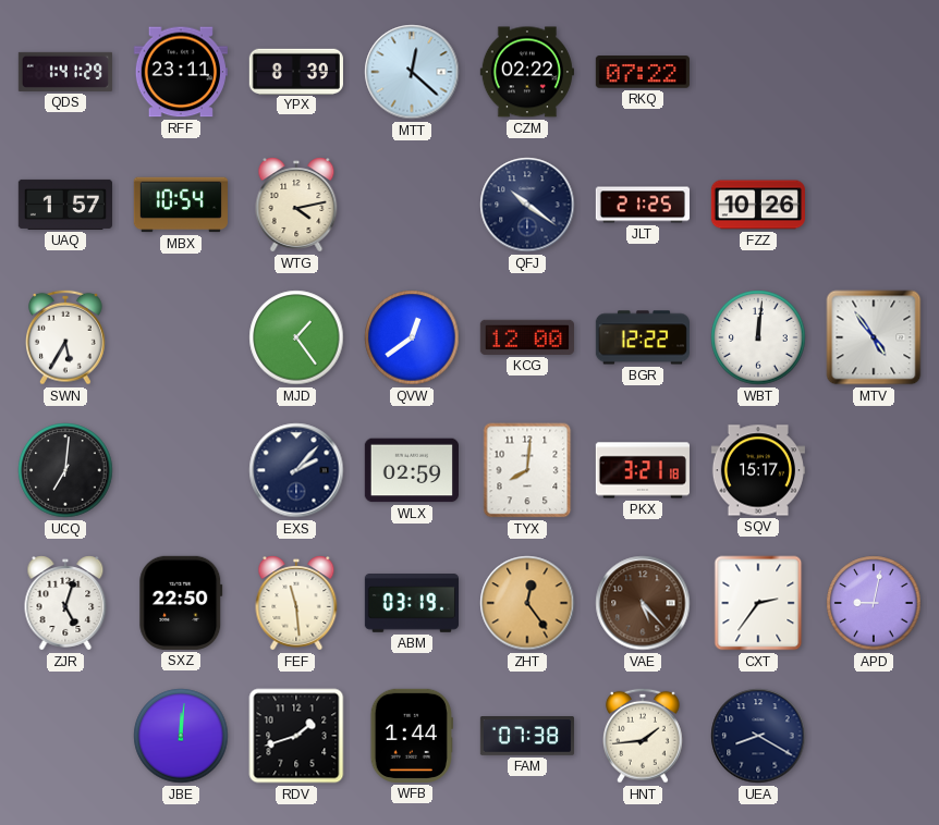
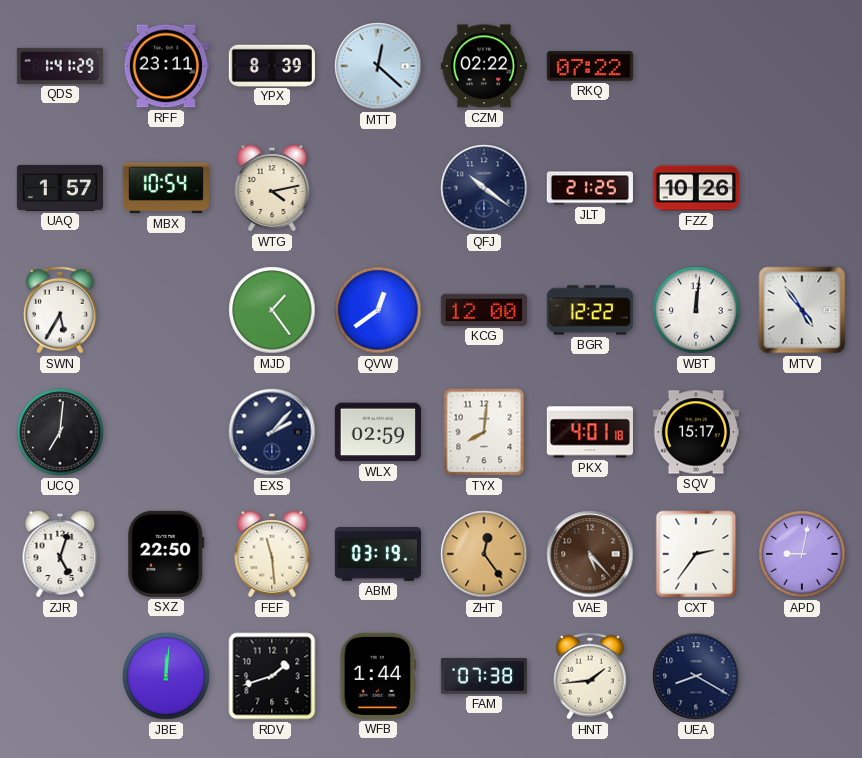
PKX: 3:21 -> 4:01 (590, 432)
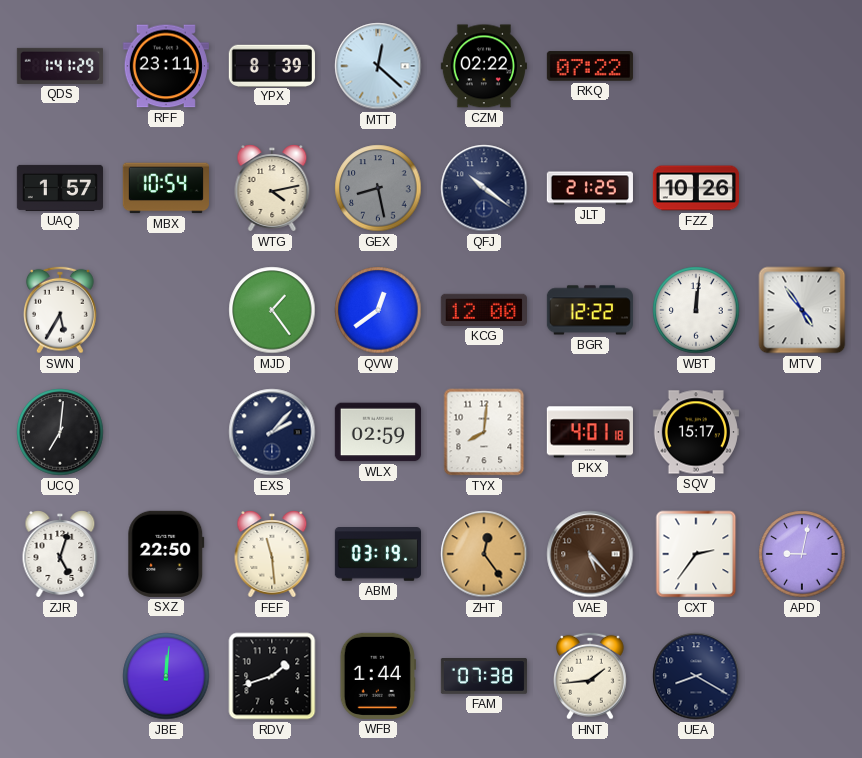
GEX: none -> 8:28 (378, 188)
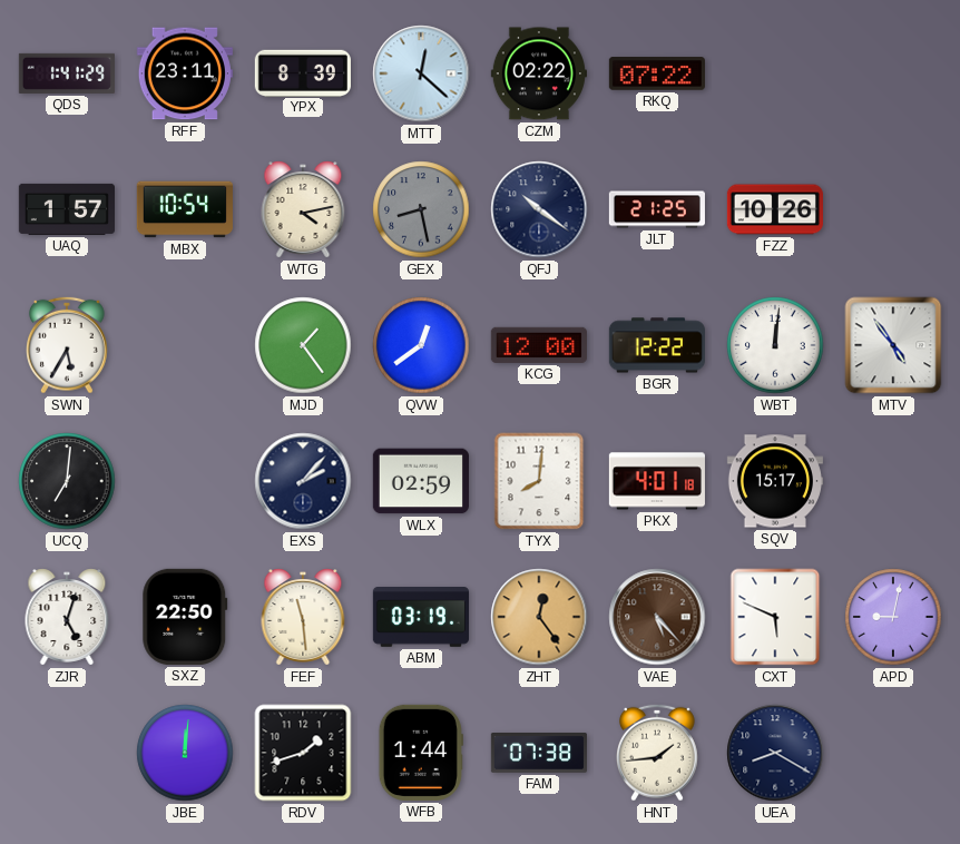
CXT: 2:36 -> 5:49 (775, 617)
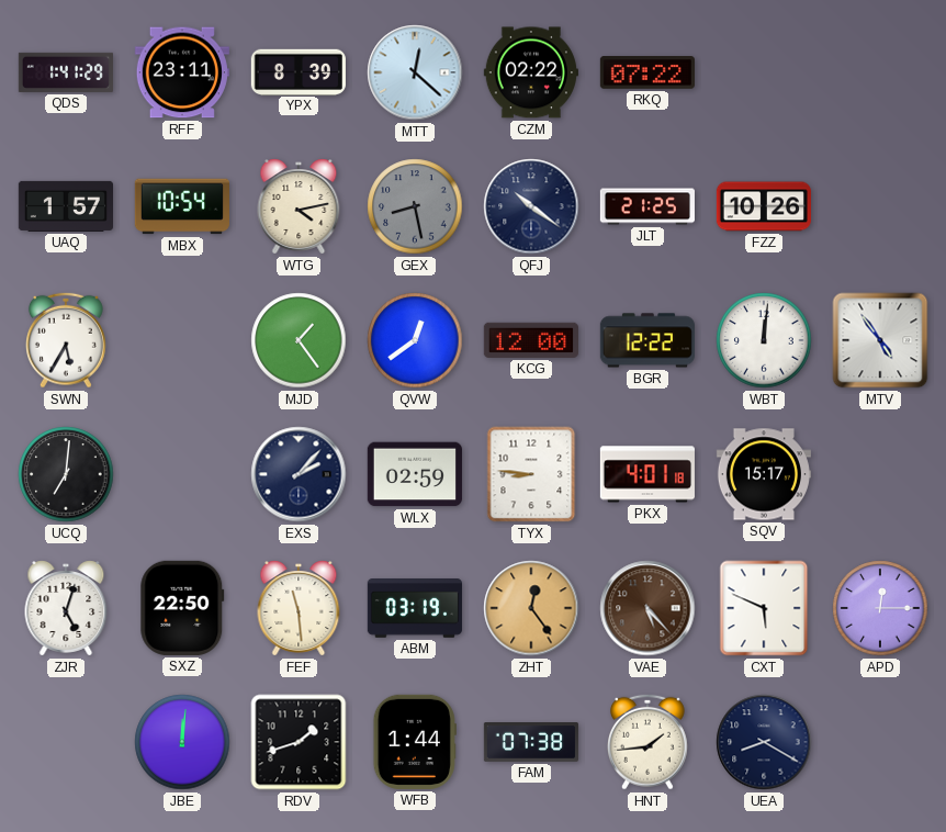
TYX: 8:01 -> 8:46 (531, 474)
APD: 9:02 -> 12:15 (880, 608)
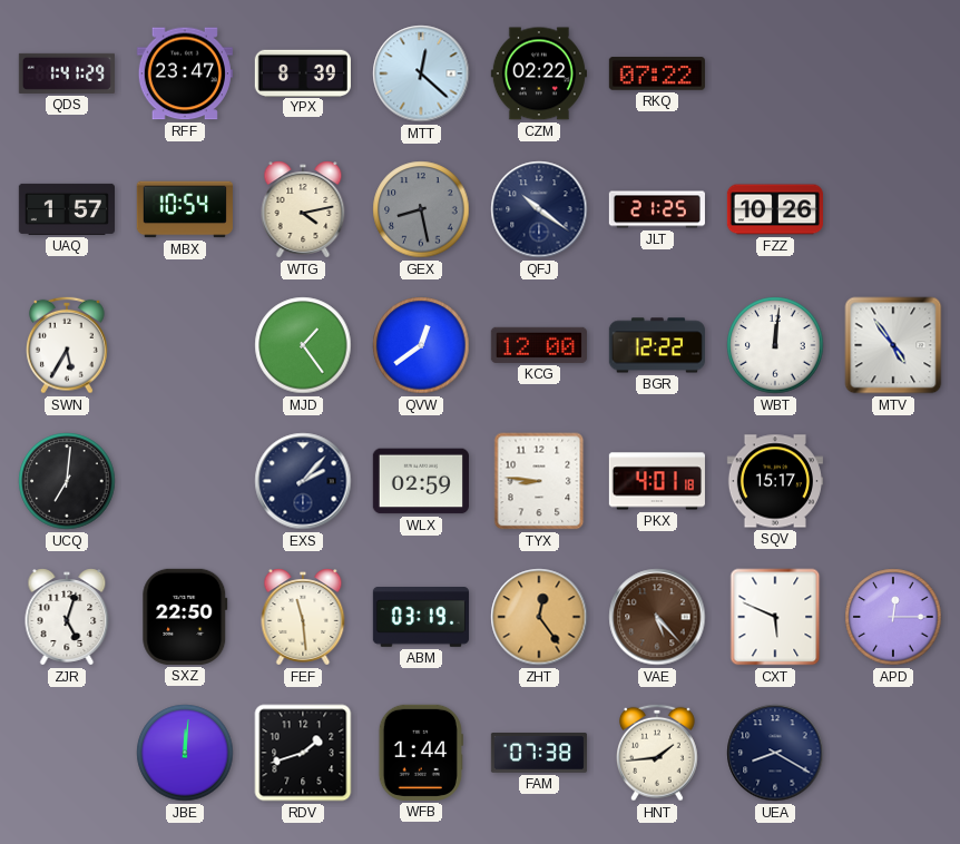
RFF: 23:11 -> 23:47 (185, 73)
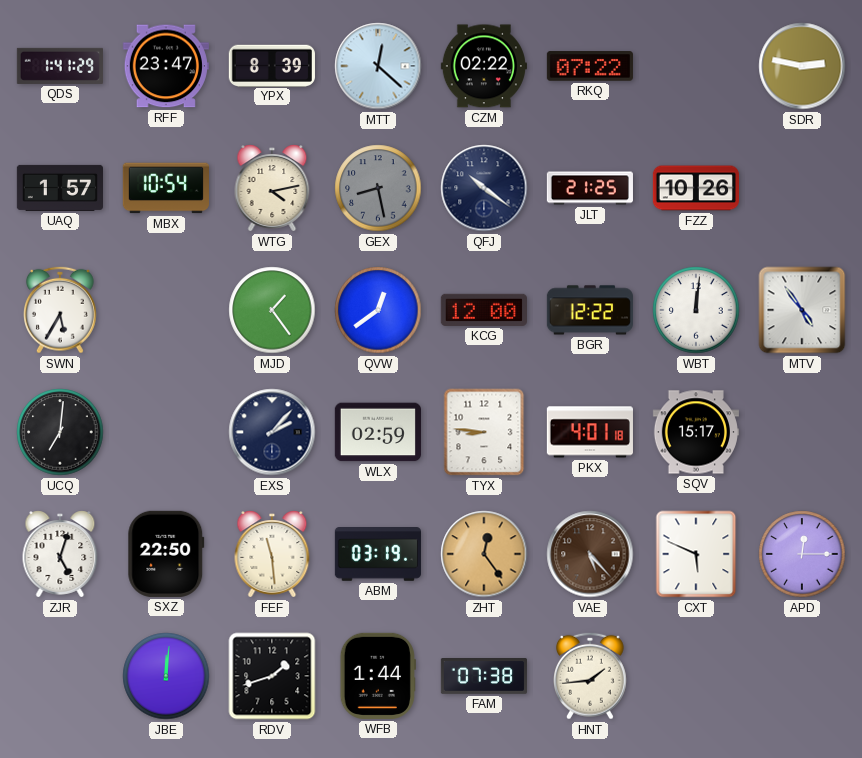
SDR: none -> 2:47 (802, 66)
UEA: 8:20 -> none (775, 753)
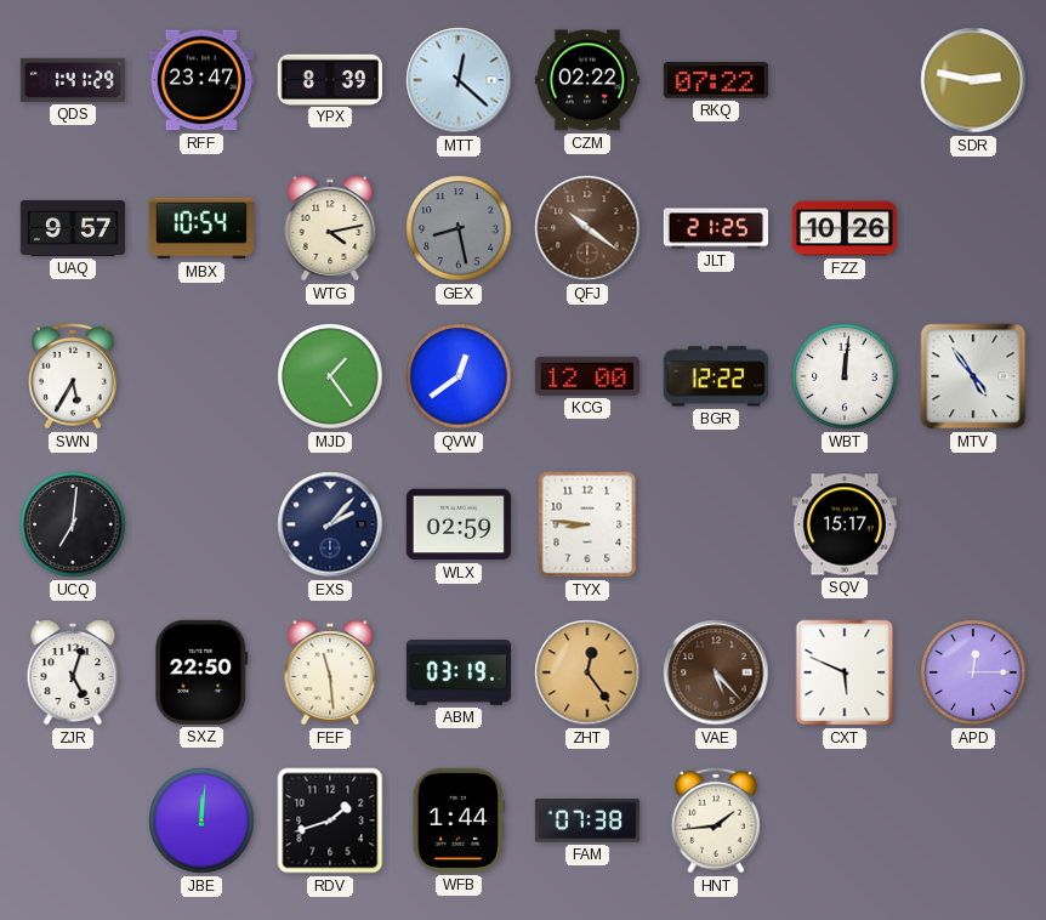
UAQ: 1:57 -> 9:57 (72, 228)
QFJ dial: navy -> brown (587, 228)
PKX: 4:01 -> none (590, 432)
